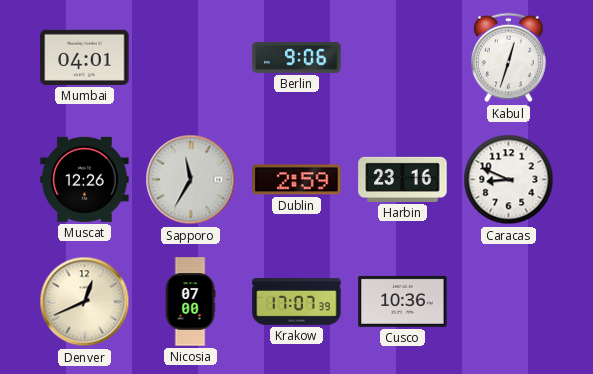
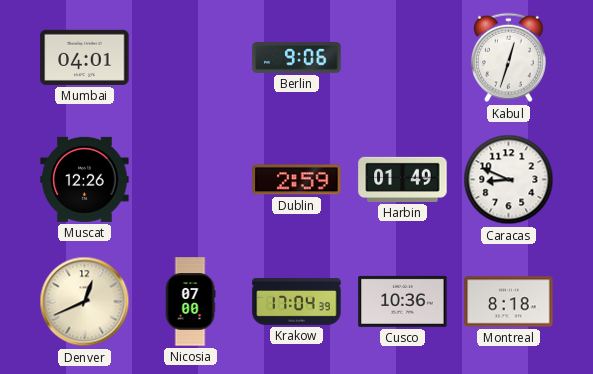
Sapporo: 11:35 -> none (191, 180)
Harbin: 23:16 -> 01:49 (403, 179)
Krakow: 17:07 -> 17:04 (297, 302)
Montreal: none -> 8:18 (509, 302)
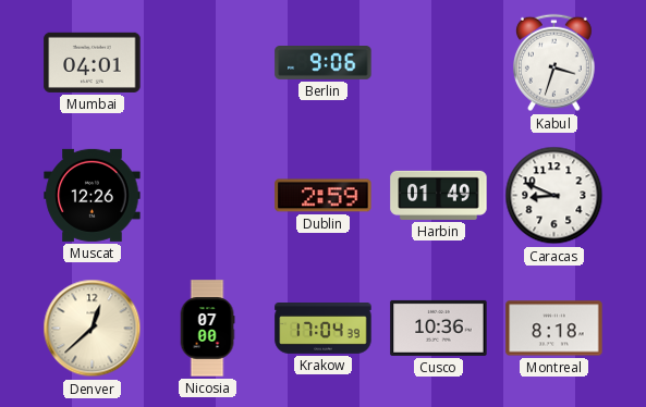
Kabul: 12:33 -> 3:33 (553, 63)
Denver: 12:41 -> 12:38 (93, 329)
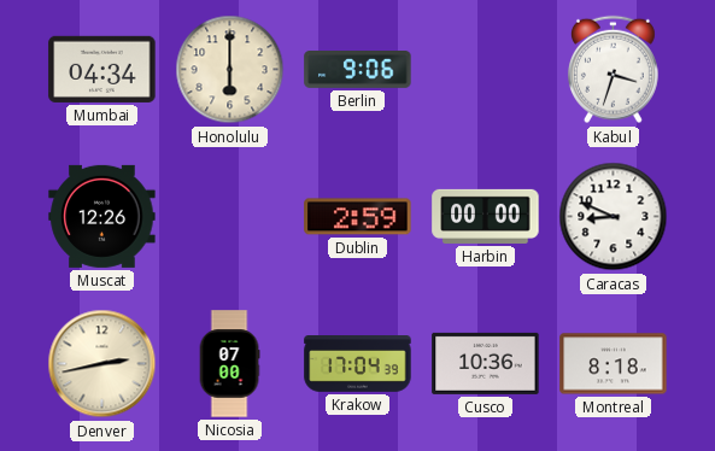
Mumbai: 04:01 -> 04:34 (102, 69)
Honolulu: none -> 6:00 (230, 70)
Harbin: 01:49 -> 00:00 (486, 216)
Denver: 12:38 -> 2:43 (102, 364)
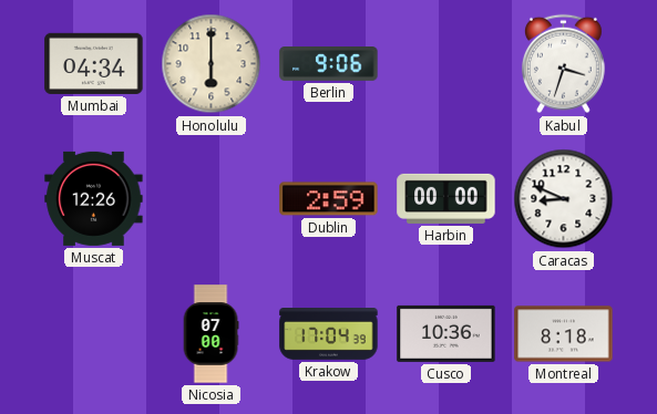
Denver: 2:43 -> none (102, 364)
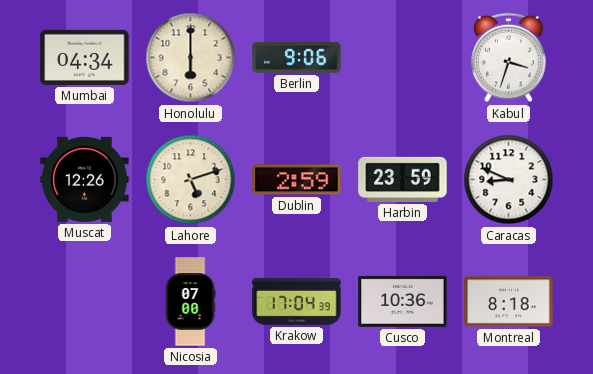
Lahore: none -> 5:12 (191, 180)
Harbin: 00:00 -> 23:59 (403, 179)
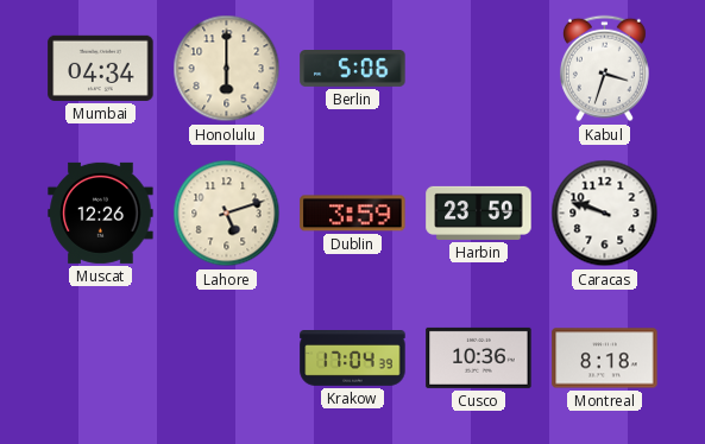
Berlin: 9:06 -> 5:06 (353, 69)
Dublin: 2:59 -> 3:59 (353, 214)
Caracas: 8:49 -> 9:48 (605, 214)
Nicosia: 07:00 -> none (190, 302)
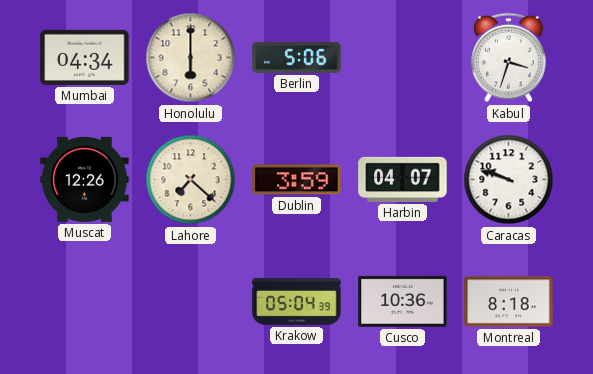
Lahore: 5:12 -> 7:22 (191, 180)
Harbin: 23:59 -> 04:07 (403, 179)
Krakow: 17:04 -> 05:04 (297, 302)
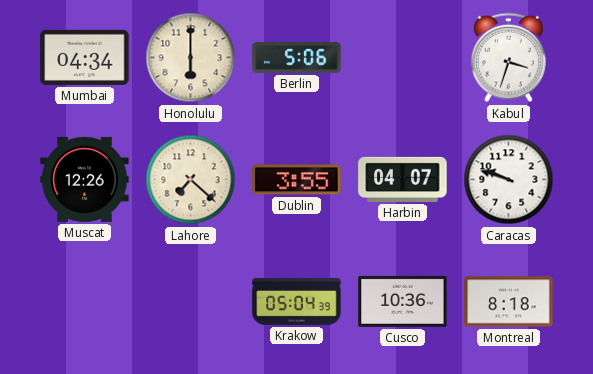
Dublin: 3:59 -> 3:55 (297, 180)
